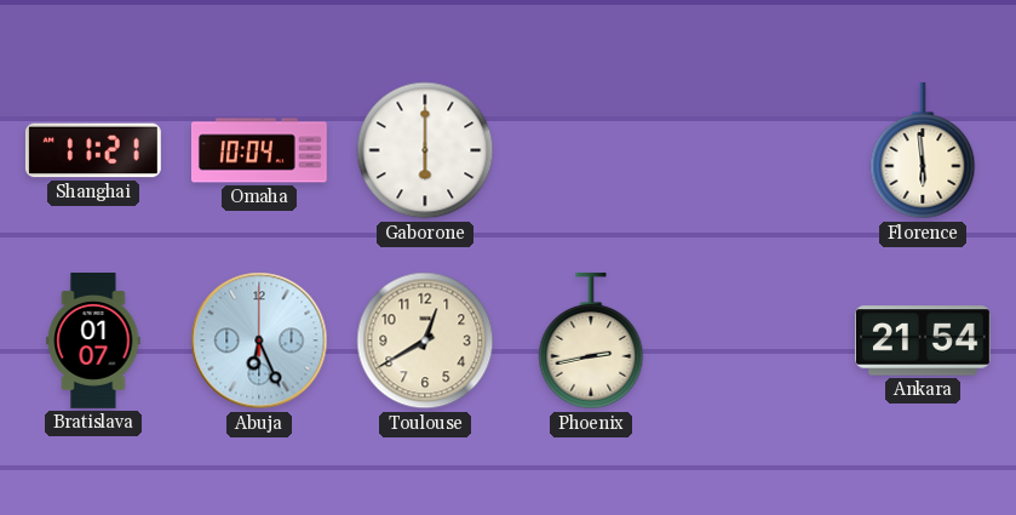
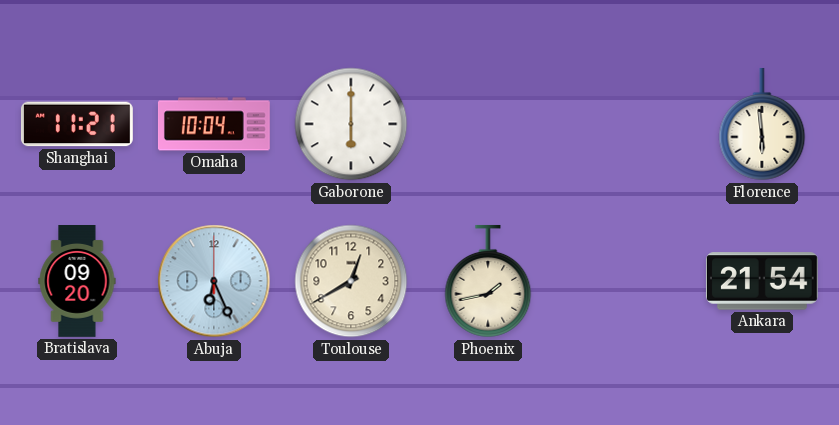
Bratislava: 01:07 -> 09:20 (77, 282)
Phoenix: 2:43 -> 1:43 (488, 281)
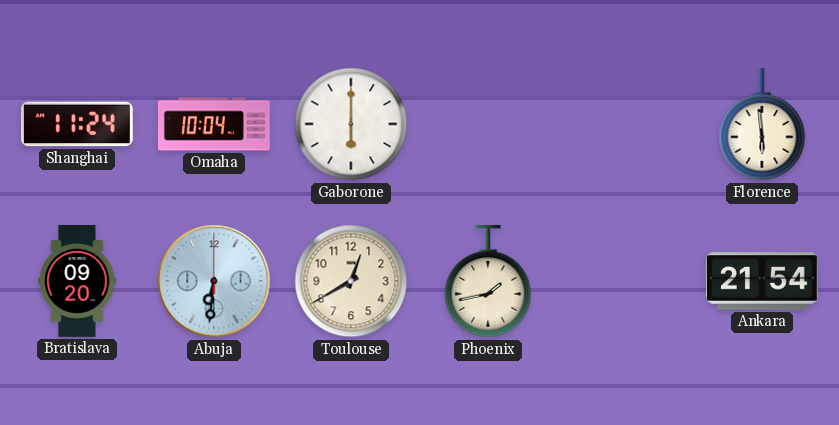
Shanghai: 11:21 -> 11:24 (77, 124)
Abuja: 6:26 -> 6:31 (214, 281)
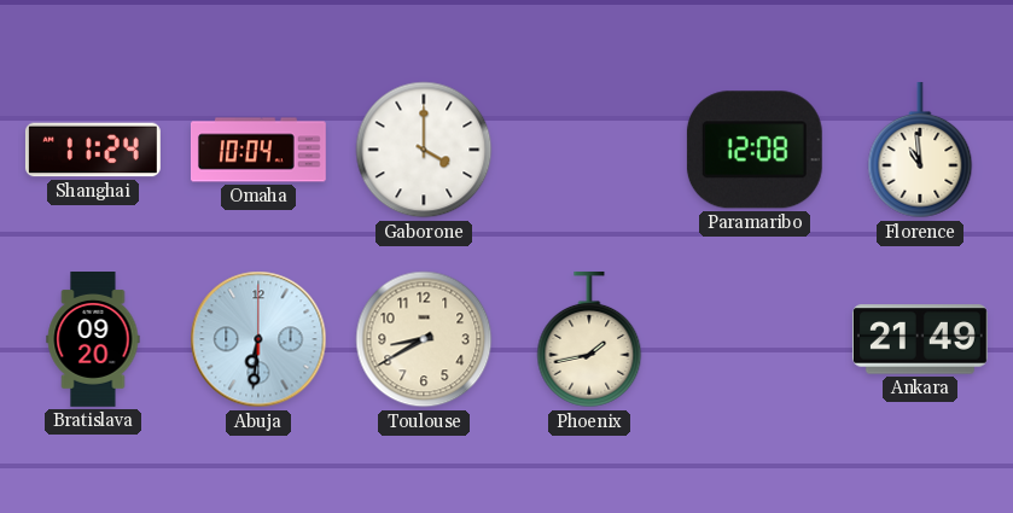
Gaborone: 6:00 -> 4:00 (424, 150)
Paramaribo: none -> 12:08 (755, 150)
Florence: 5:59 -> 10:59 (920, 150)
Toulouse: 12:40 -> 8:40 (424, 339)
Ankara: 21:54 -> 21:49 (920, 339)
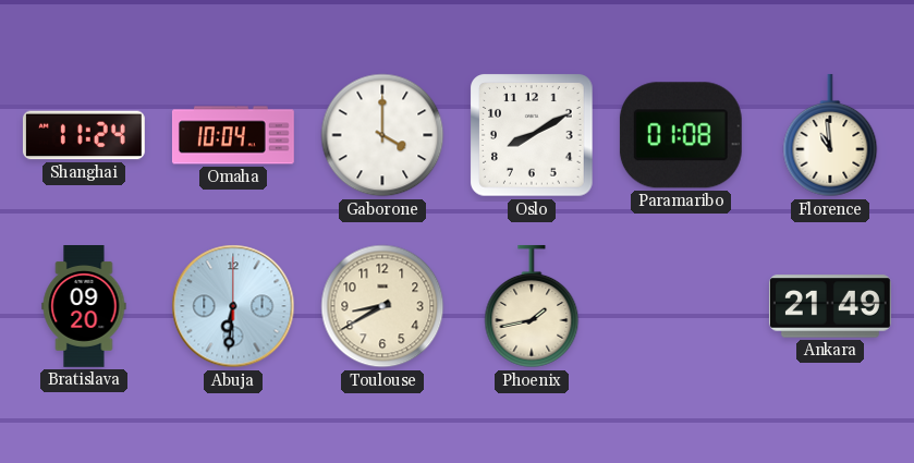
Oslo: none -> 8:10 (532, 135)
Paramaribo: 12:08 -> 01:08 (681, 135)
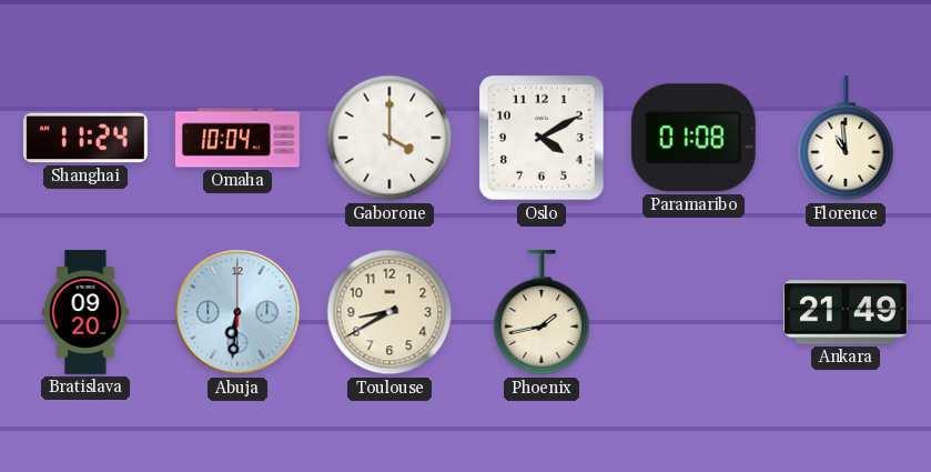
Oslo: 8:10 -> 4:10 (542, 138)
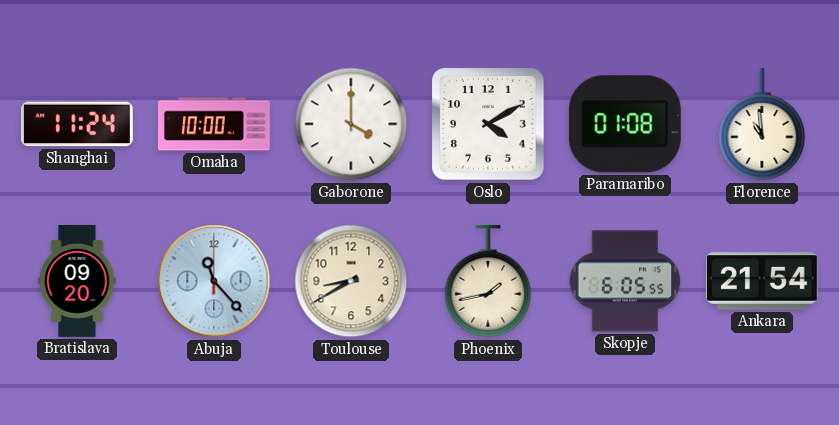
Omaha: 10:04 -> 10:00 (214, 124)
Abuja: 6:31 -> 11:23 (214, 281)
Skopje: none -> 6:05 (625, 281)
Ankara: 21:49 -> 21:54 (762, 281)
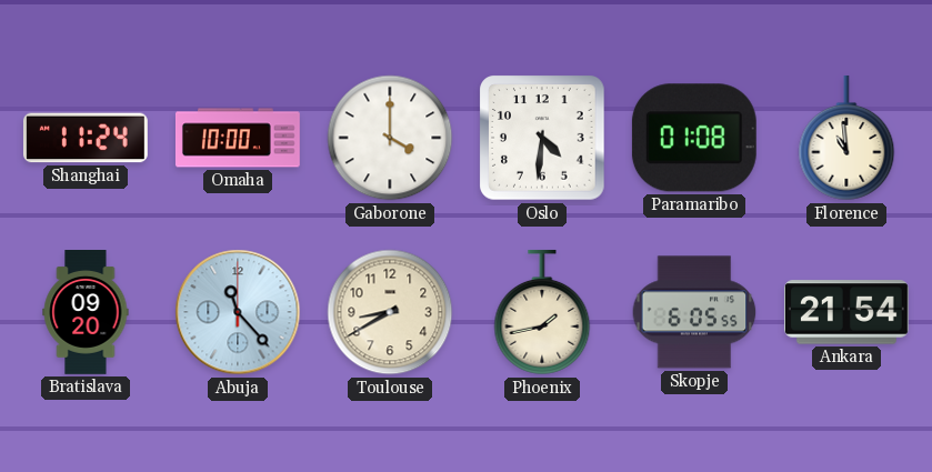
Oslo: 4:10 -> 4:31 (542, 138)
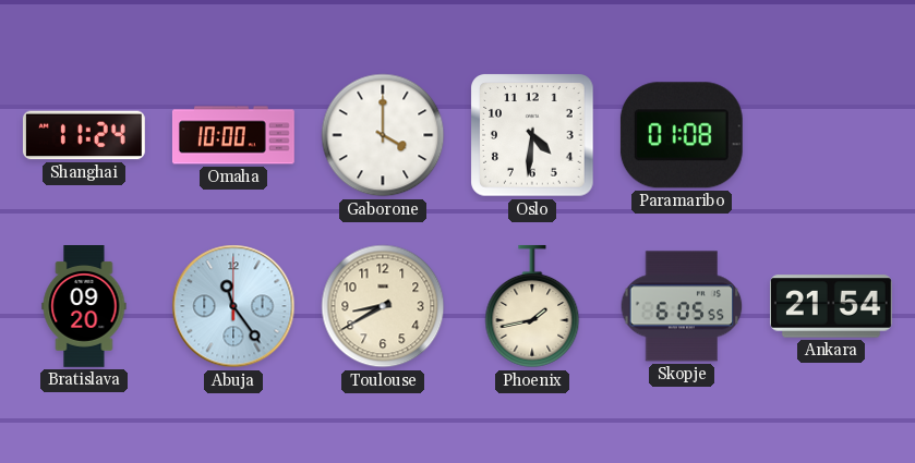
Florence: 10:59 -> none (846, 138)
Abuja: 11:23 -> 11:24 (233, 306)
